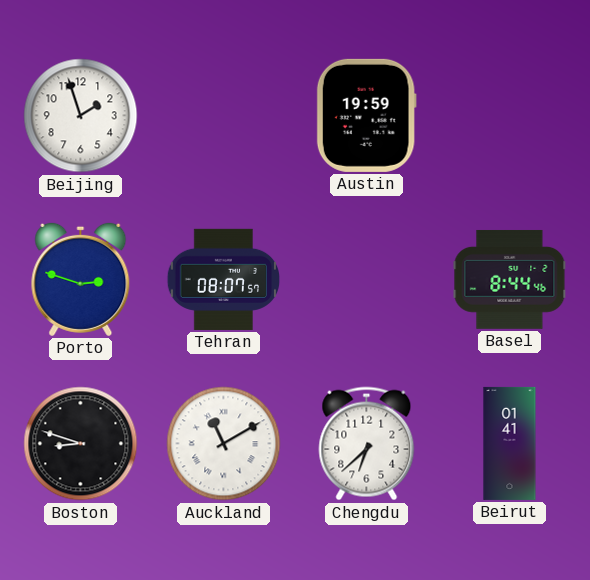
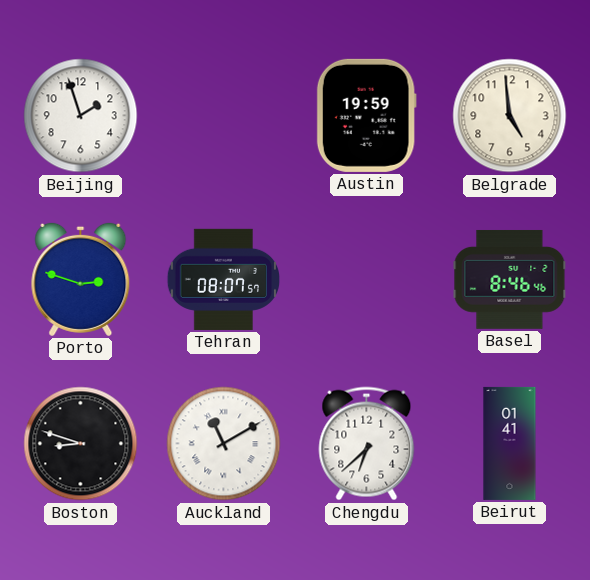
Belgrade: none -> 4:59 (510, 116)
Basel: 8:44 -> 8:46 (510, 280)
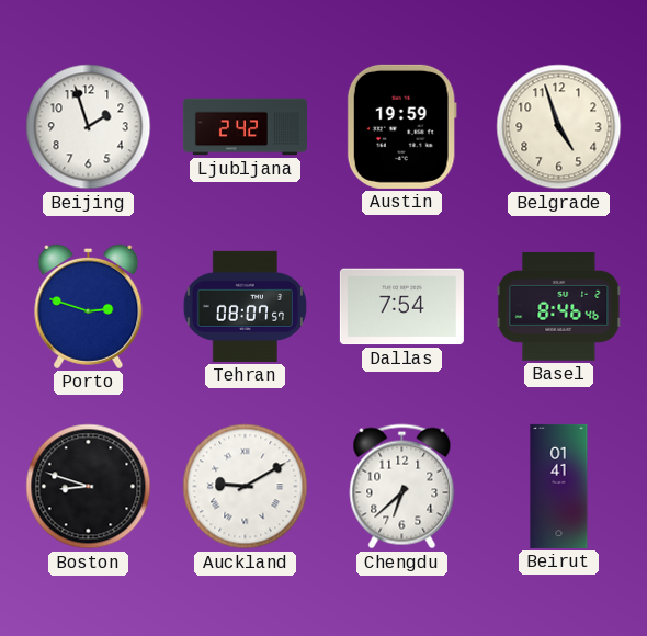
Ljubljana: none -> 2:42 (245, 127)
Belgrade: 4:59 -> 4:57 (559, 127)
Dallas: none -> 7:54 (401, 307)
Auckland: 11:10 -> 9:10 (246, 487)
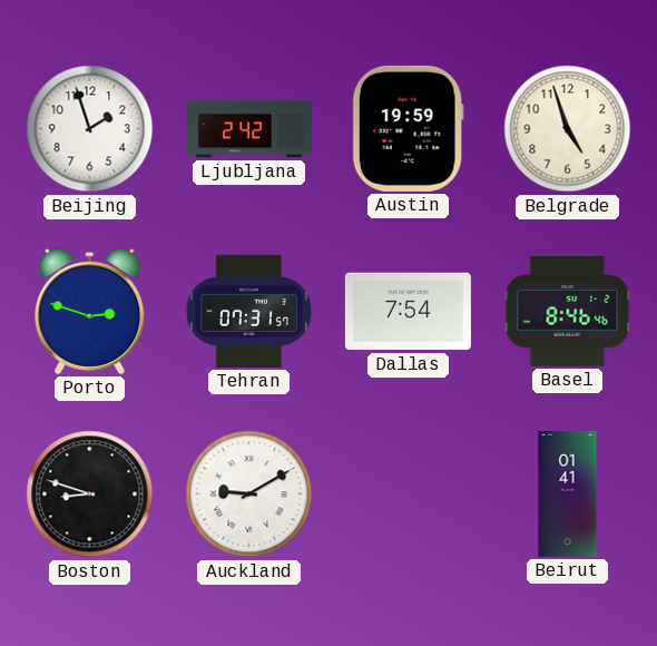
Tehran: 08:07 -> 07:31 (248, 311)
Chengdu: 6:38 -> none (402, 487)
